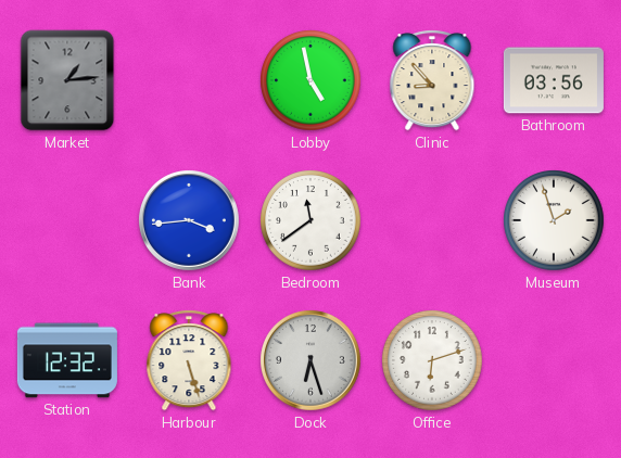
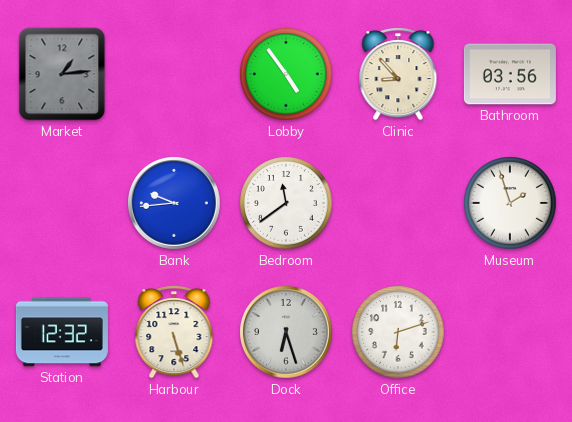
Lobby: 4:58 -> 4:54 (286, 74)
Bank: 3:44 -> 9:44 (175, 204)
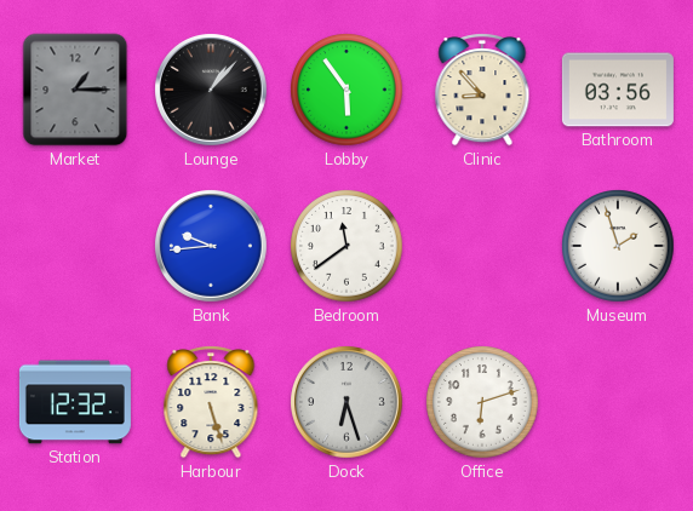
Market: 1:14 -> 1:15 (75, 90)
Lounge: none -> 1:07 (212, 91)
Lobby: 4:54 -> 5:54 (346, 90)
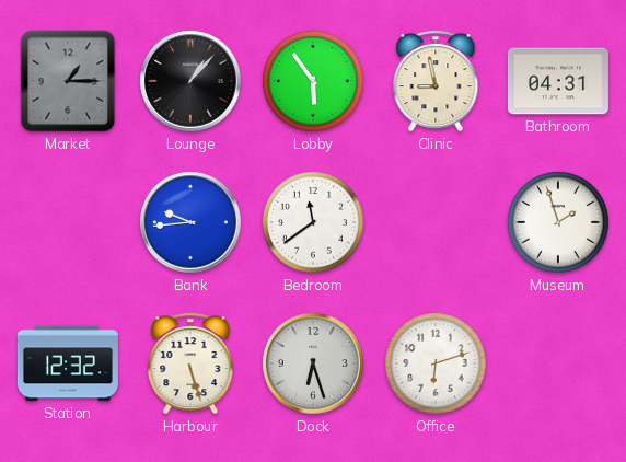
Clinic: 8:53 -> 8:58 (436, 81)
Bathroom: 03:56 -> 04:31 (558, 81)
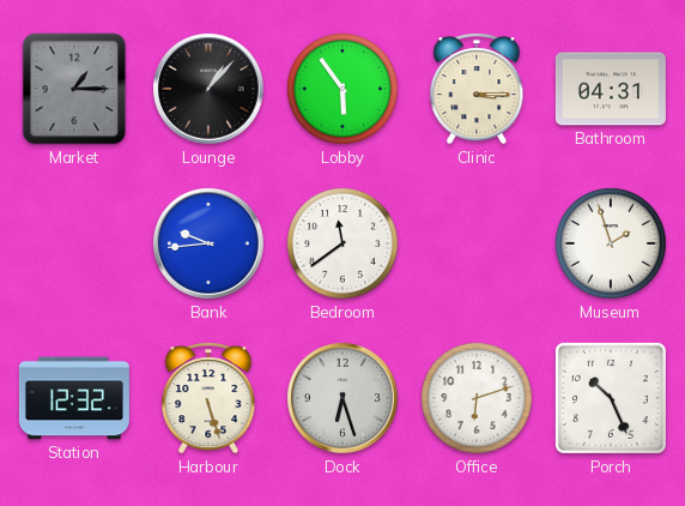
Clinic: 8:58 -> 3:15 (477, 89)
Porch: none -> 10:26 (611, 398)
